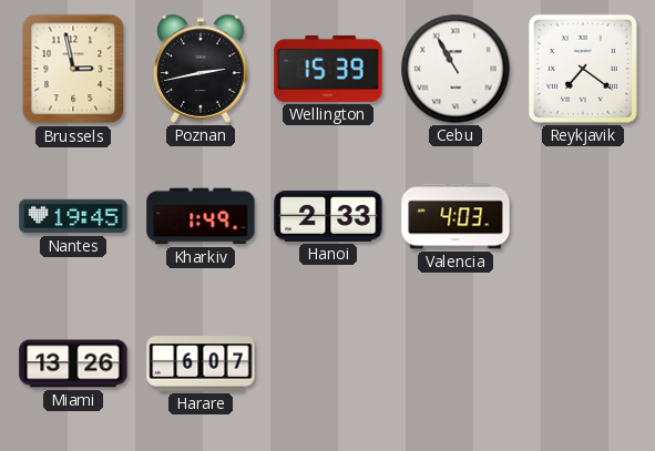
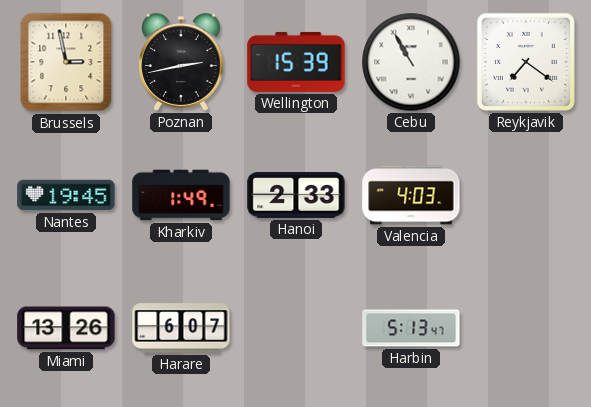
Harbin: none -> 5:13 (411, 328)
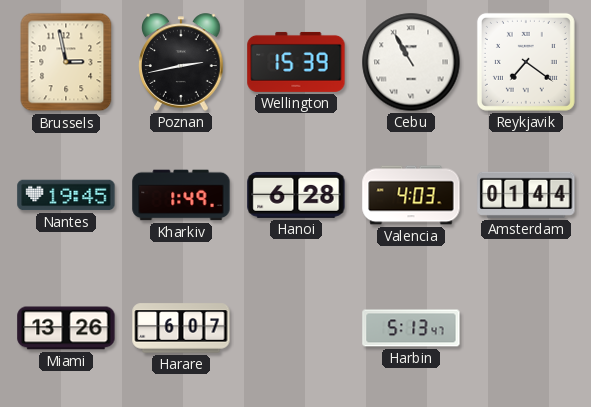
Hanoi: 2:33 -> 6:28 (296, 195)
Amsterdam: none -> 01:44 (526, 195)
